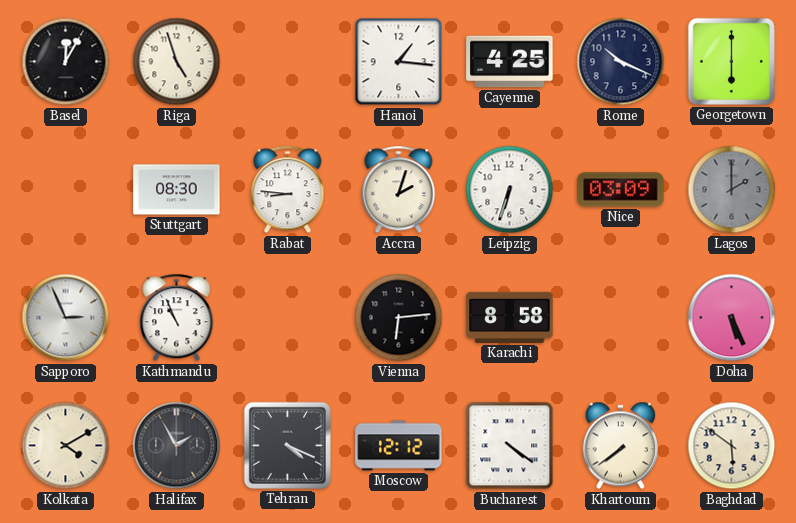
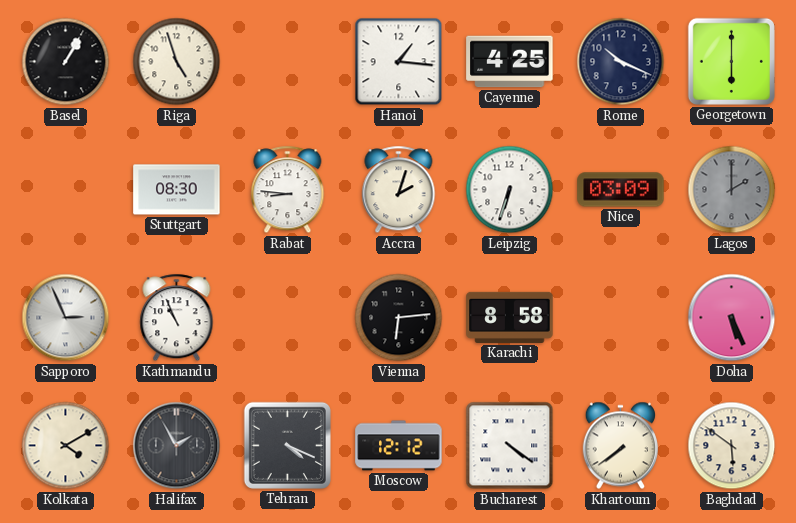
Basel: 12:05 -> 1:05 (66, 62)
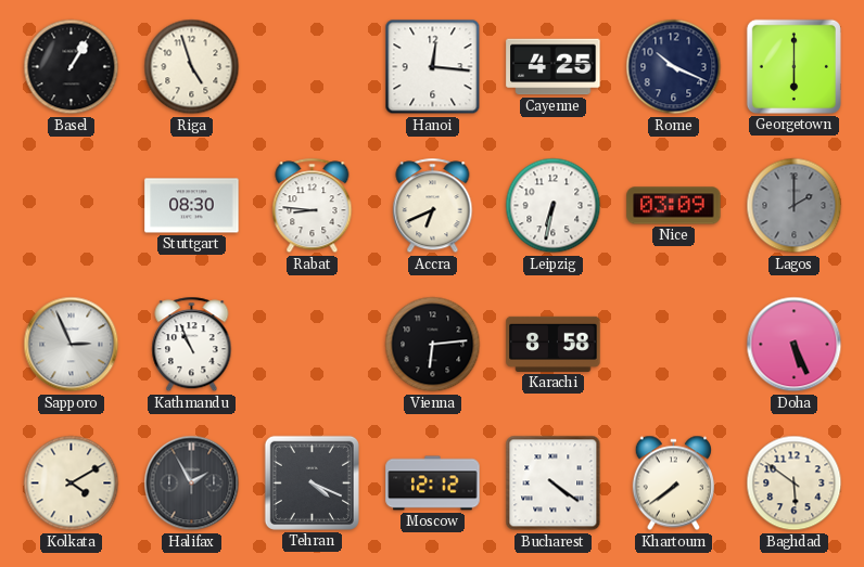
Hanoi: 1:16 -> 12:16 (433, 67)
Accra: 2:03 -> 6:41 (433, 206)
Leipzig: 6:33 -> 6:32 (554, 206)
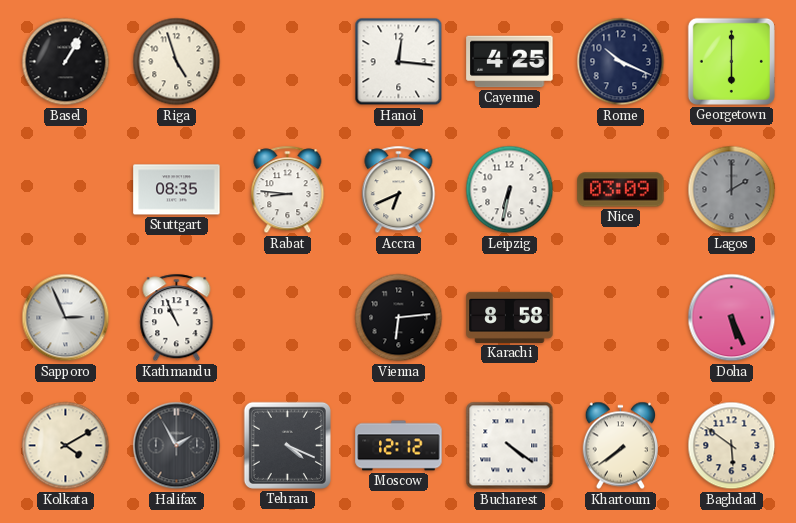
Stuttgart: 08:30 -> 08:35 (177, 190)
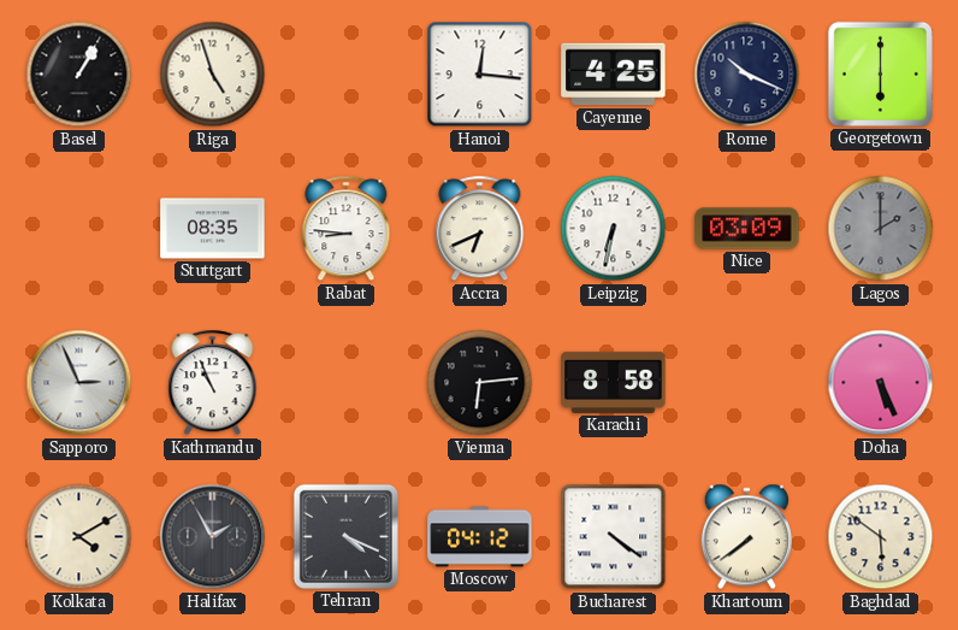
Moscow: 12:12 -> 04:12 (480, 537)
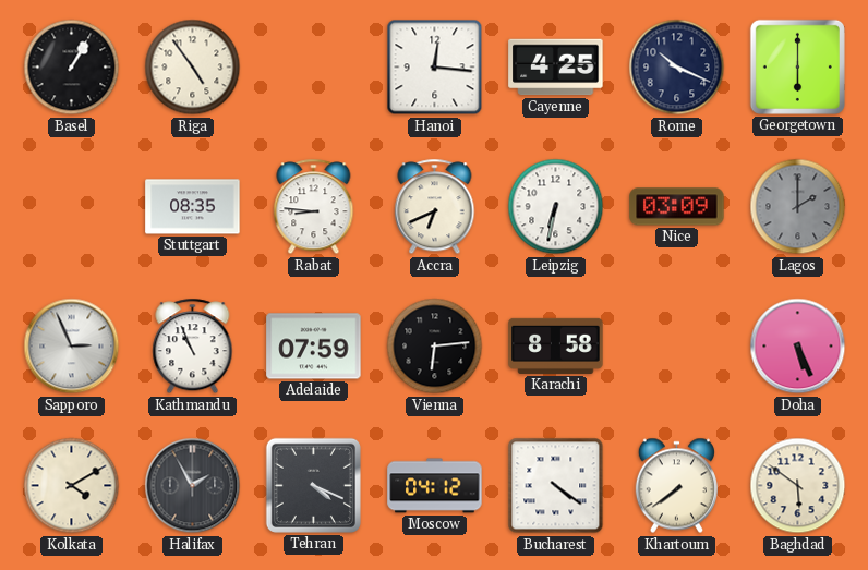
Riga: 4:57 -> 4:54 (193, 68)
Adelaide: none -> 07:59 (314, 347)
